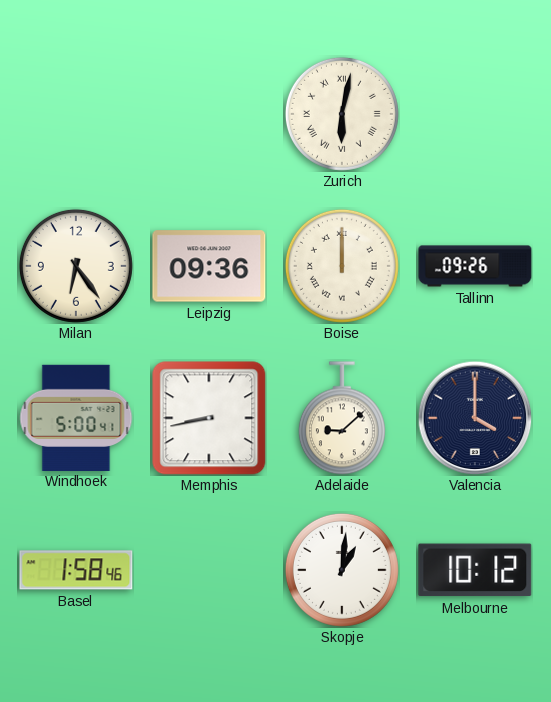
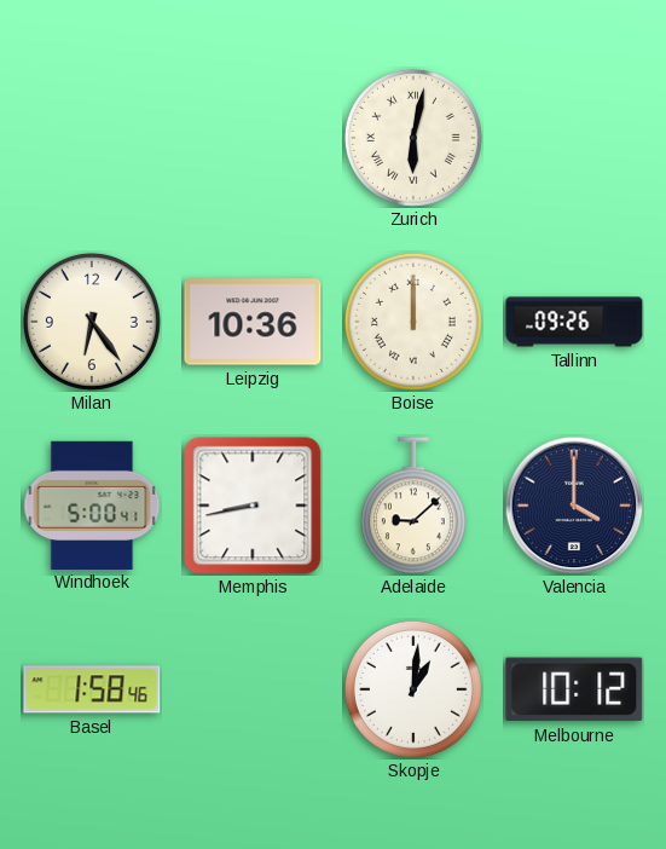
Leipzig: 09:36 -> 10:36 (253, 322)
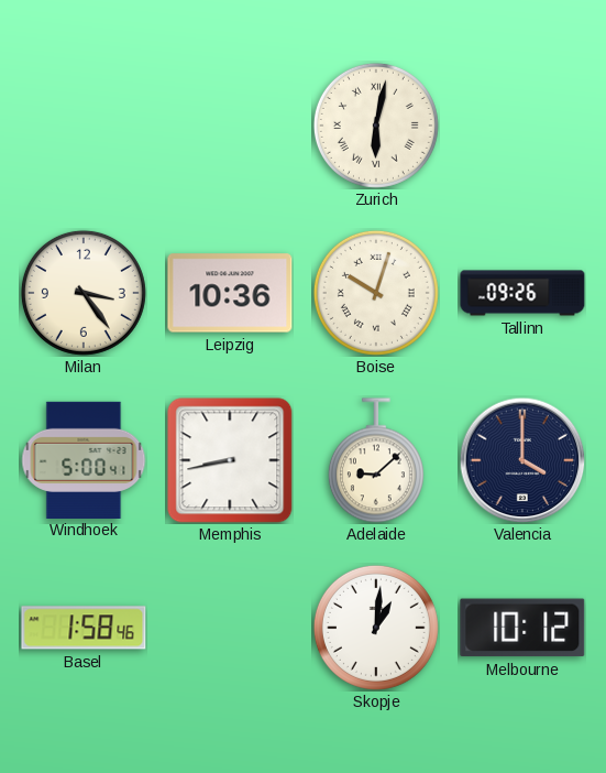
Milan: 6:24 -> 3:24 (84, 293)
Boise: 12:00 -> 10:03 (376, 293)
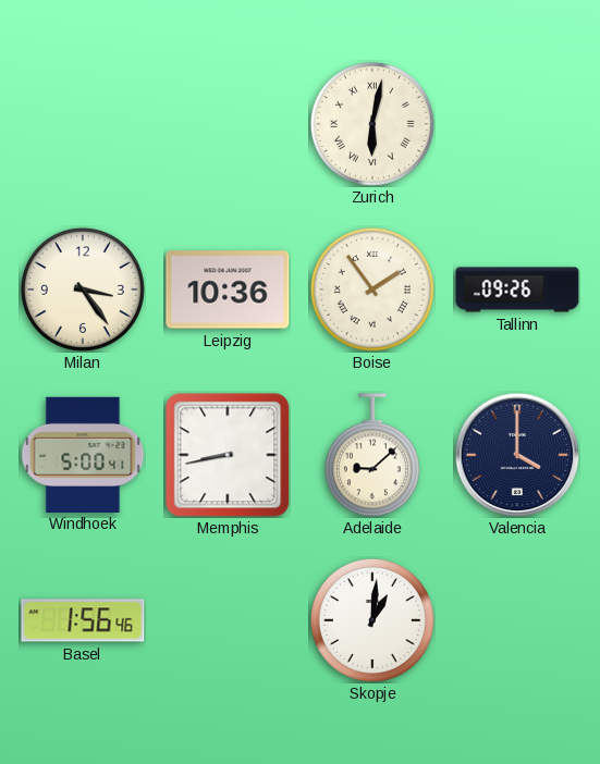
Boise: 10:03 -> 1:54 (372, 289)
Basel: 1:58 -> 1:56 (83, 620)
Melbourne: 10:12 -> none (522, 628)
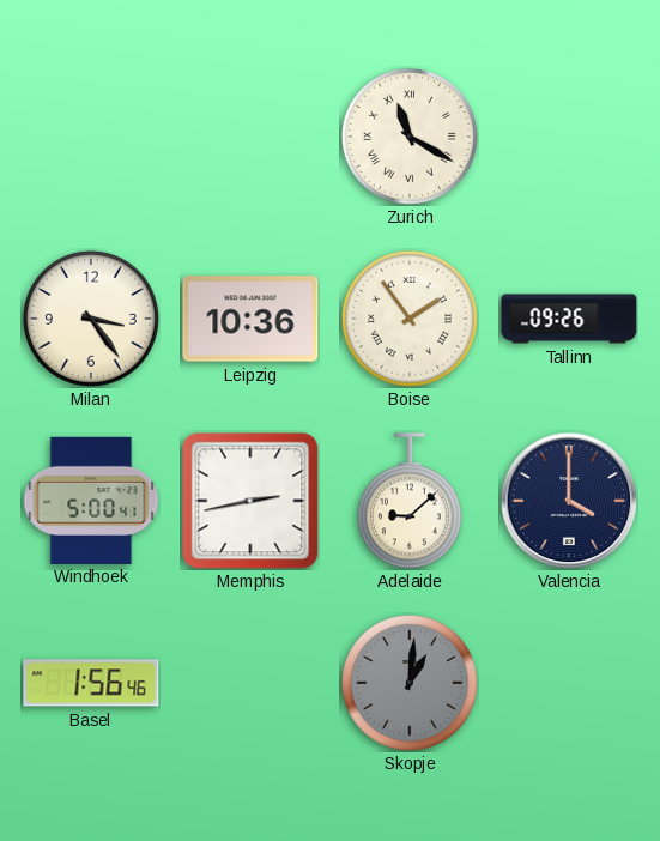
Zurich: 6:02 -> 11:20 (410, 137)
Memphis: 8:43 -> 2:43 (250, 501)
Skopje dial: white -> grey (410, 683)
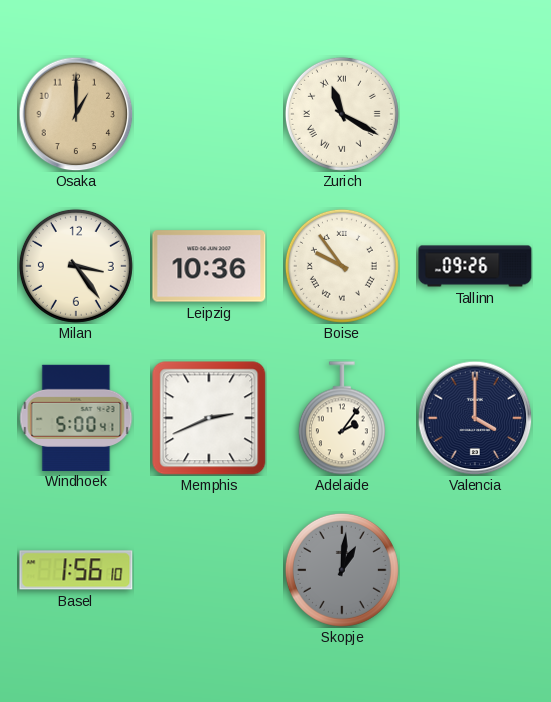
Osaka: none -> 1:00 (76, 114)
Boise: 1:54 -> 9:54 (342, 266)
Memphis: 2:43 -> 2:41 (209, 418)
Adelaide: 9:08 -> 2:06 (342, 418)
Basel: 1:56:46 -> 1:56:10 (76, 570)
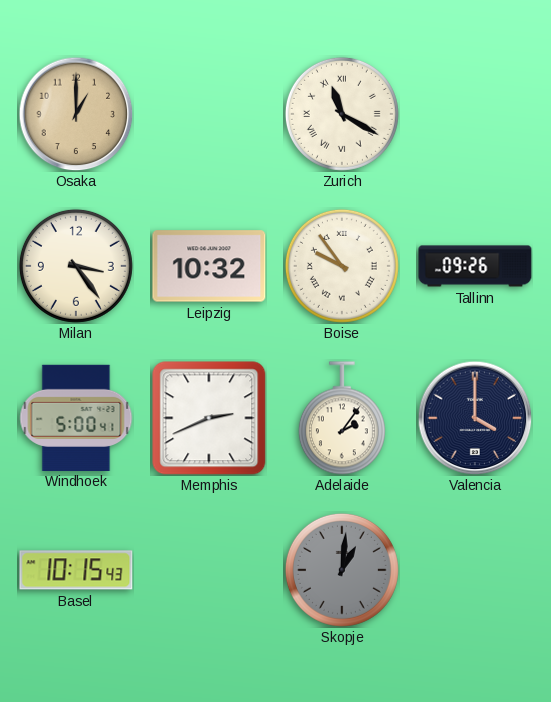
Leipzig: 10:36 -> 10:32 (209, 266)
Basel: 1:56 -> 10:15 (76, 570)
